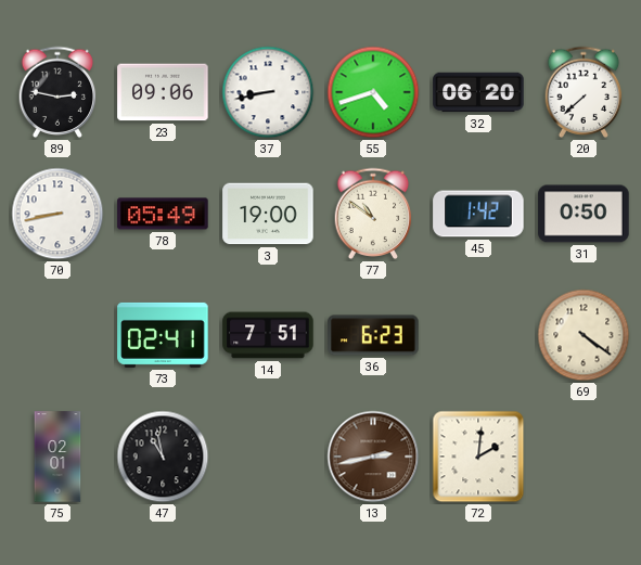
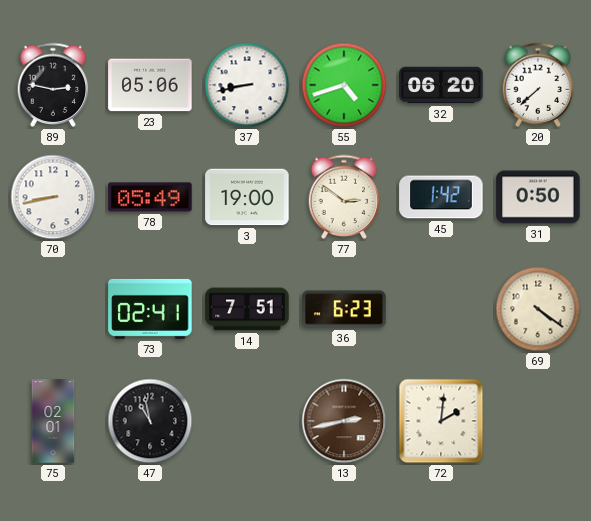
23: 09:06 -> 05:06 (150, 85)
77: 10:51 -> 2:51 (344, 197)
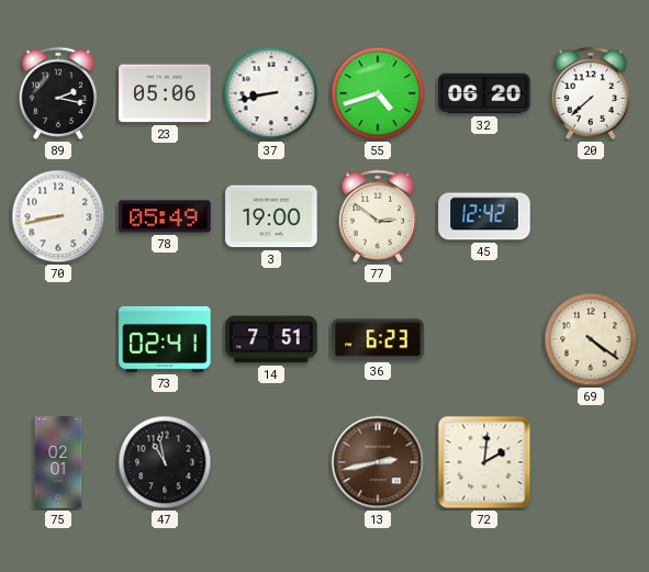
89: 2:47 -> 2:17 (58, 93)
45: 1:42 -> 12:42 (484, 216)
31: 0:50 -> none (538, 197)
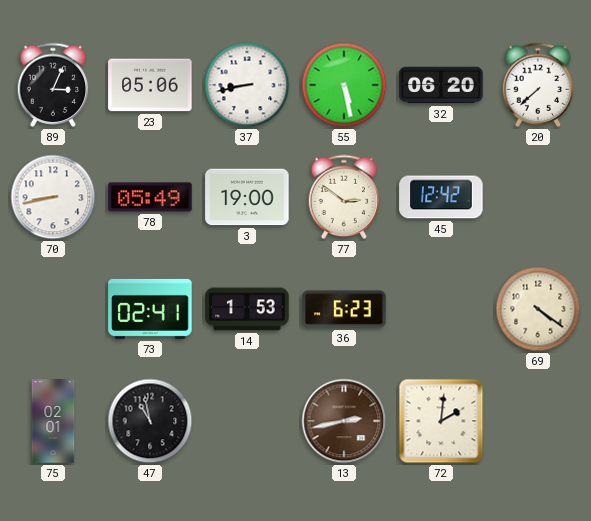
89: 2:17 -> 3:04 (53, 85)
55: 4:42 -> 5:28 (344, 85)
14: 7:51 -> 1:53 (247, 309)
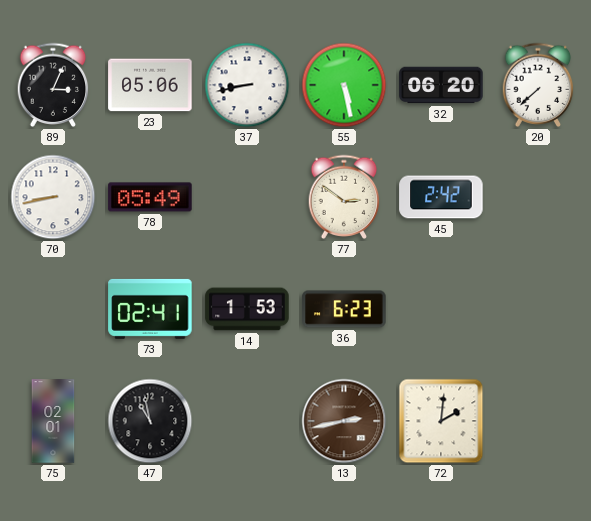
3: 19:00 -> none (247, 197)
45: 12:42 -> 2:42 (441, 197)
69: 4:21 -> none (538, 309)
